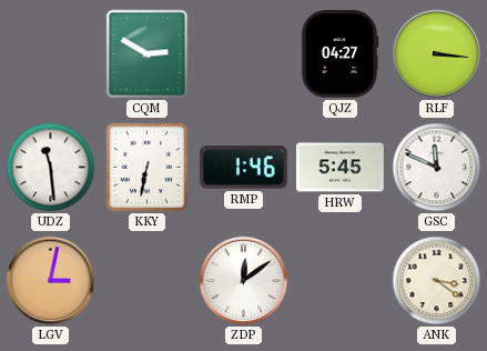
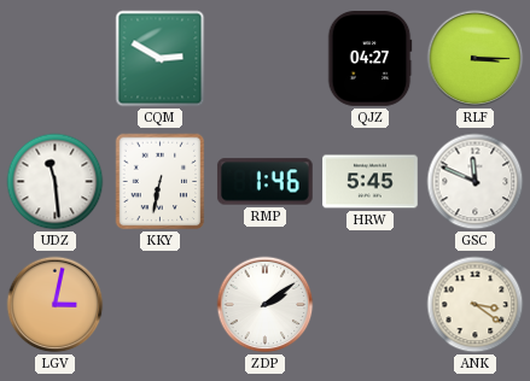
RLF: 3:16 -> 3:15 (476, 59)
ZDP: 12:09 -> 2:09 (266, 305)
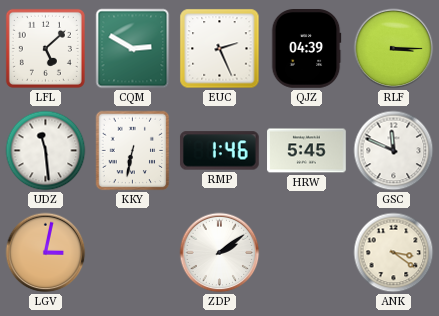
LFL: none -> 5:08 (45, 48)
EUC: none -> 2:26 (220, 49)
QJZ: 04:27 -> 04:39 (306, 49)
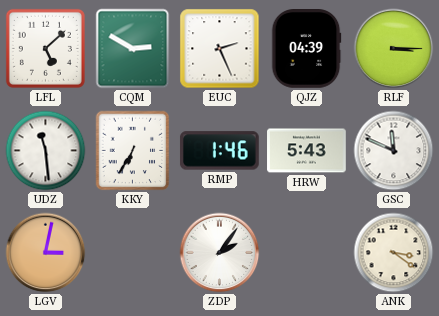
KKY: 6:32 -> 6:35 (133, 151)
HRW: 5:45 -> 5:43 (307, 151)
ZDP: 2:09 -> 2:06 (220, 253)
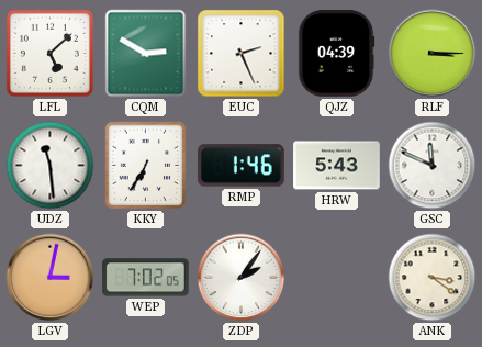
WEP: none -> 7:02 (146, 278)
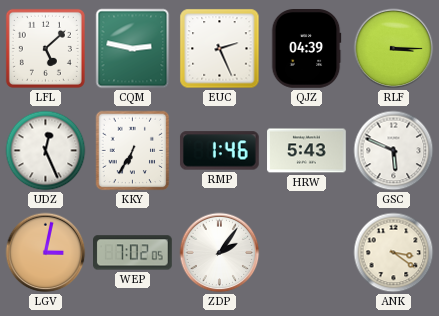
CQM: 2:50 -> 2:47 (133, 49)
UDZ: 11:29 -> 12:26 (46, 151)
GSC: 11:49 -> 5:49 (394, 151)
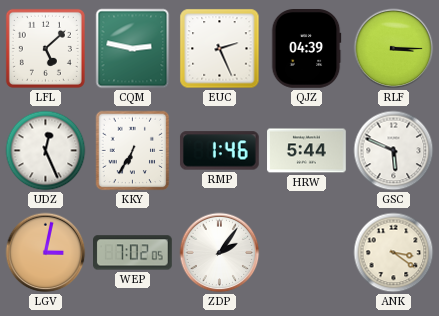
HRW: 5:43 -> 5:44 (307, 151)
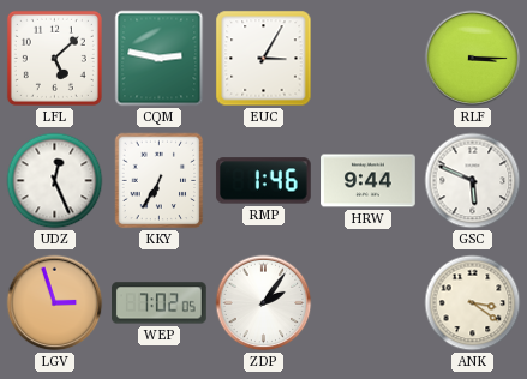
EUC: 2:26 -> 3:05 (264, 59)
QJZ: 04:39 -> none (306, 49)
HRW: 5:44 -> 9:44 (369, 181)
LGV: 3:02 -> 2:57 (55, 303)
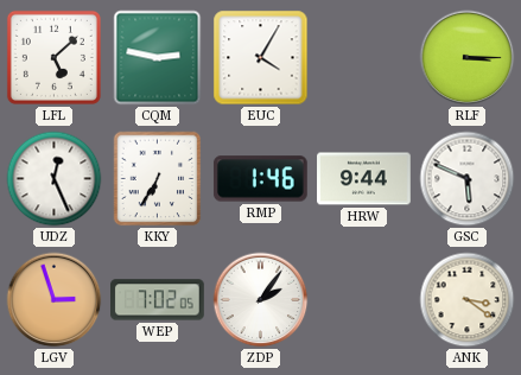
EUC: 3:05 -> 4:05 (261, 58)
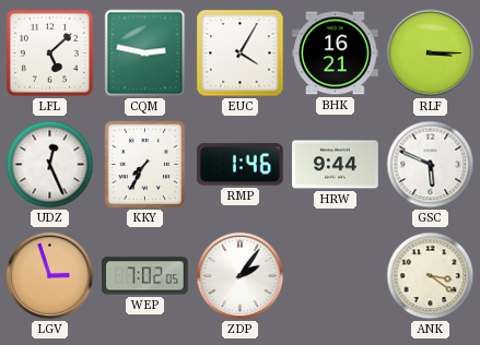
BHK: none -> 16:21 (336, 53)
KKY: 6:35 -> 7:35 (145, 165)
